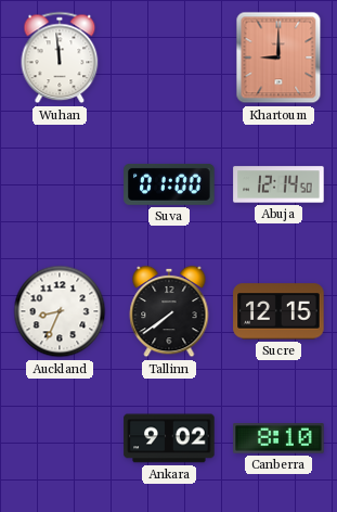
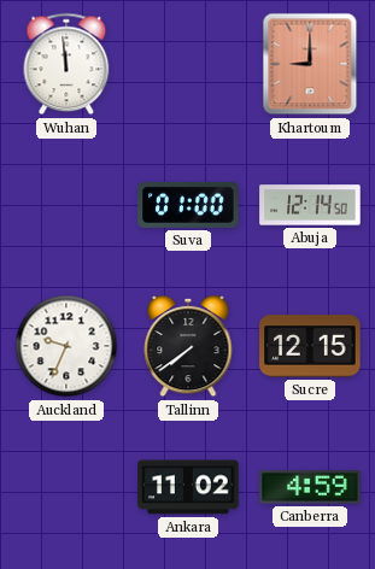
Auckland: 8:34 -> 9:34 (66, 346)
Ankara: 9:02 -> 11:02 (188, 487)
Canberra: 8:10 -> 4:59 (310, 487)
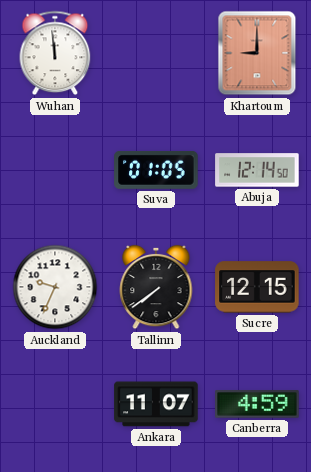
Suva: 01:00 -> 01:05 (156, 170)
Ankara: 11:02 -> 11:07 (156, 404)
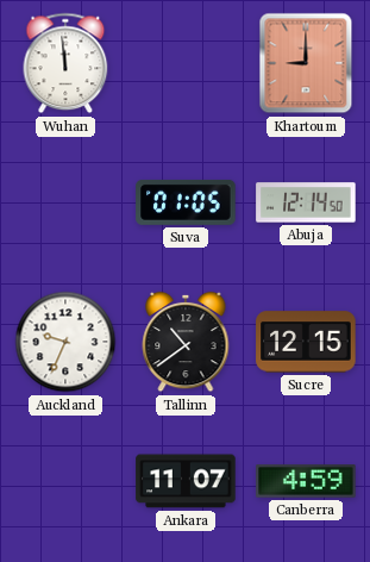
Tallinn: 7:39 -> 10:39 (186, 342)
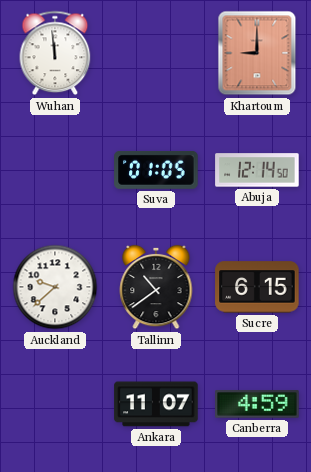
Auckland: 9:34 -> 9:38 (55, 287)
Sucre: 12:15 -> 6:15 (257, 287)
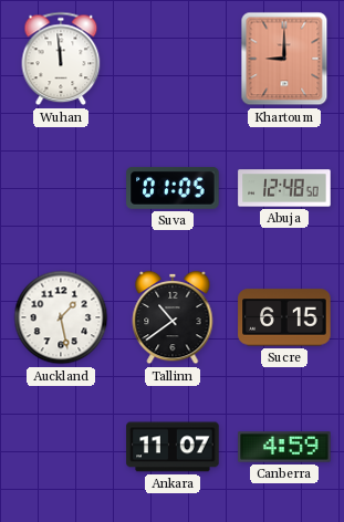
Abuja: 12:14 -> 12:48 (284, 188)
Auckland: 9:38 -> 1:28 (61, 317)
